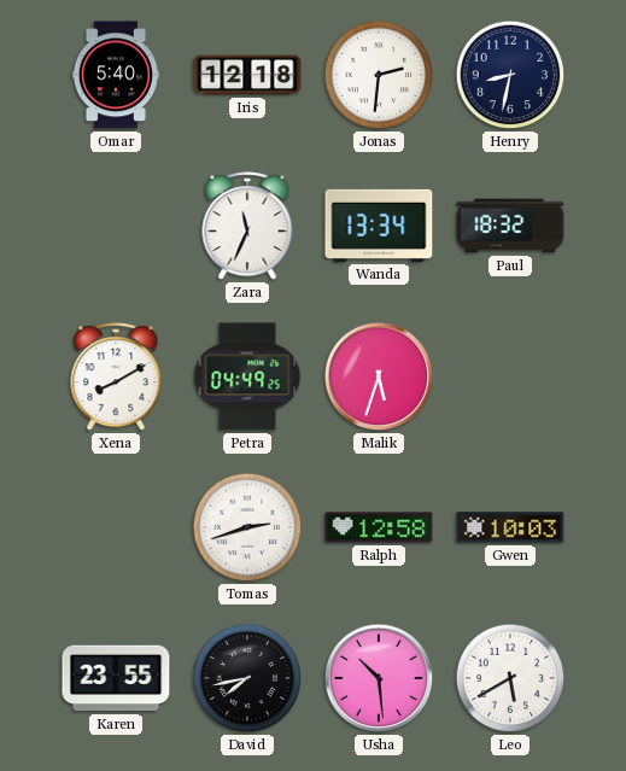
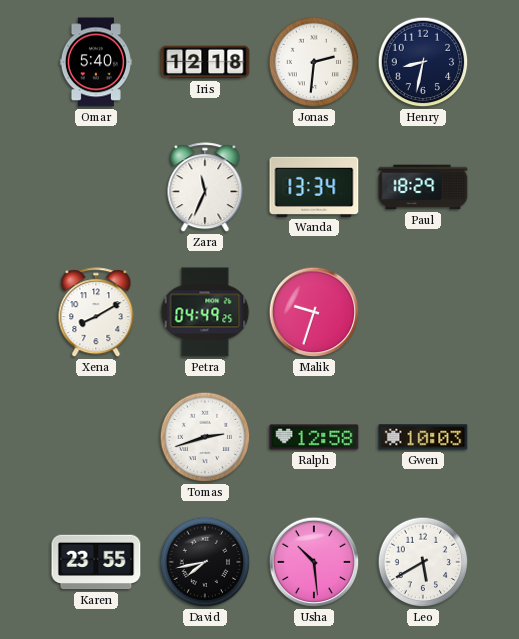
Paul: 18:32 -> 18:29 (423, 187)
Malik: 5:33 -> 9:33 (314, 312)
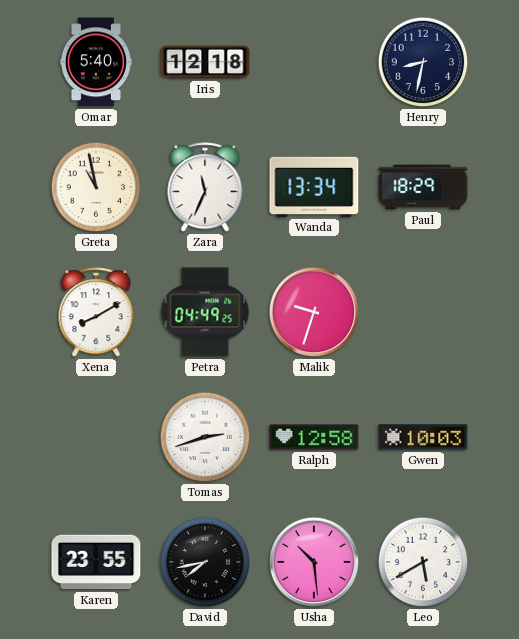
Jonas: 2:31 -> none (314, 62)
Greta: none -> 10:58 (96, 187)
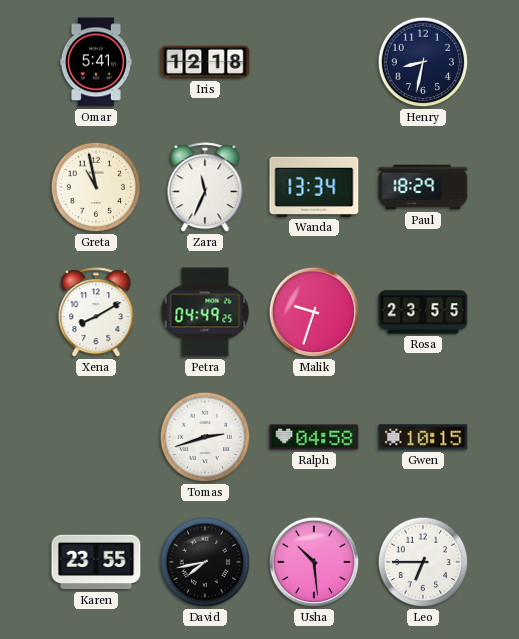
Omar: 5:40 -> 5:41 (96, 62)
Rosa: none -> 23:55 (423, 312)
Ralph: 12:58 -> 04:58 (314, 437)
Gwen: 10:03 -> 10:15 (423, 437)
Leo: 5:40 -> 6:45 (423, 562)
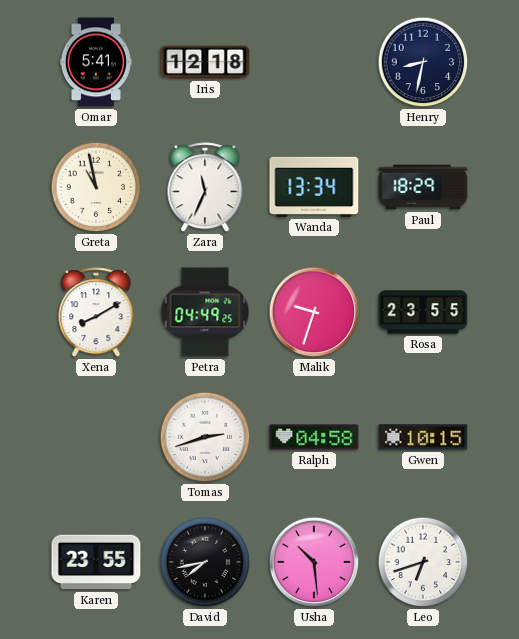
Leo: 6:45 -> 6:42 (423, 562)
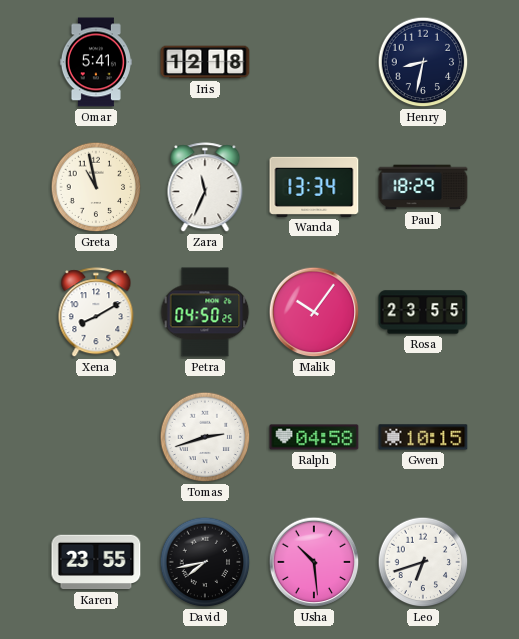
Petra: 04:49 -> 04:50 (205, 312)
Malik: 9:33 -> 10:06 (314, 312)
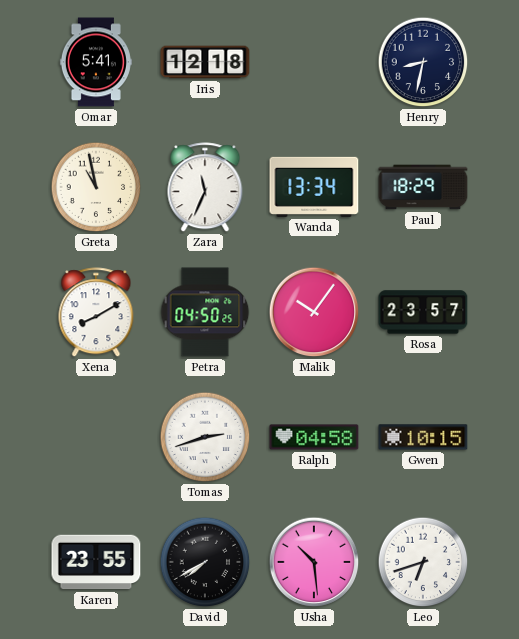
Rosa: 23:55 -> 23:57 (423, 312)
David: 7:43 -> 7:40 (205, 562)
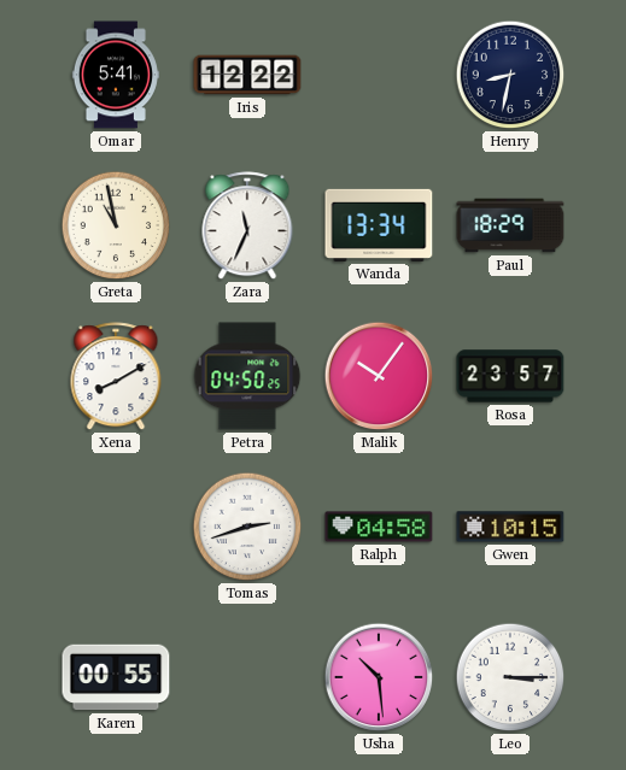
Iris: 12:18 -> 12:22 (247, 75)
Karen: 23:55 -> 00:55 (116, 677)
David: 7:40 -> none (205, 562)
Leo: 6:42 -> 3:15 (510, 677)
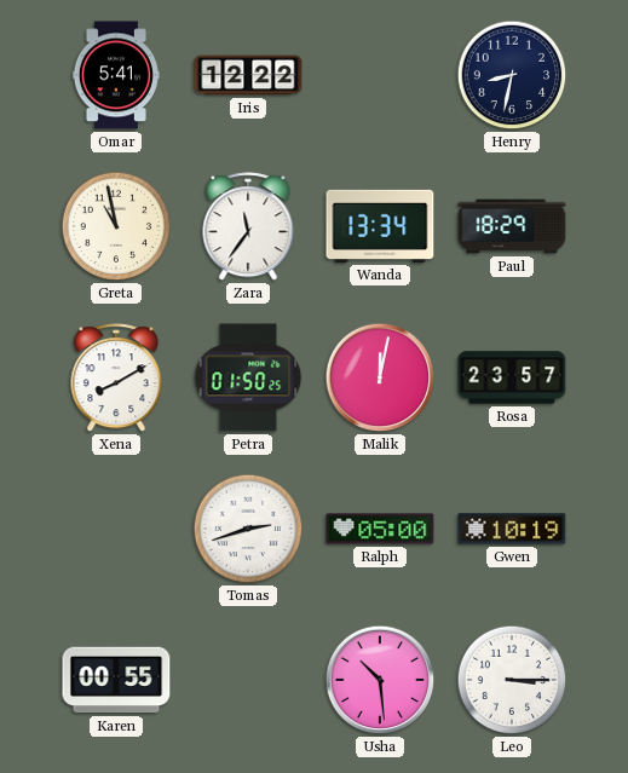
Zara: 11:34 -> 11:36 (248, 227)
Petra: 04:50 -> 01:50 (248, 377)
Malik: 10:06 -> 12:02 (380, 377)
Ralph: 04:58 -> 05:00 (380, 529)
Gwen: 10:15 -> 10:19 (512, 529)
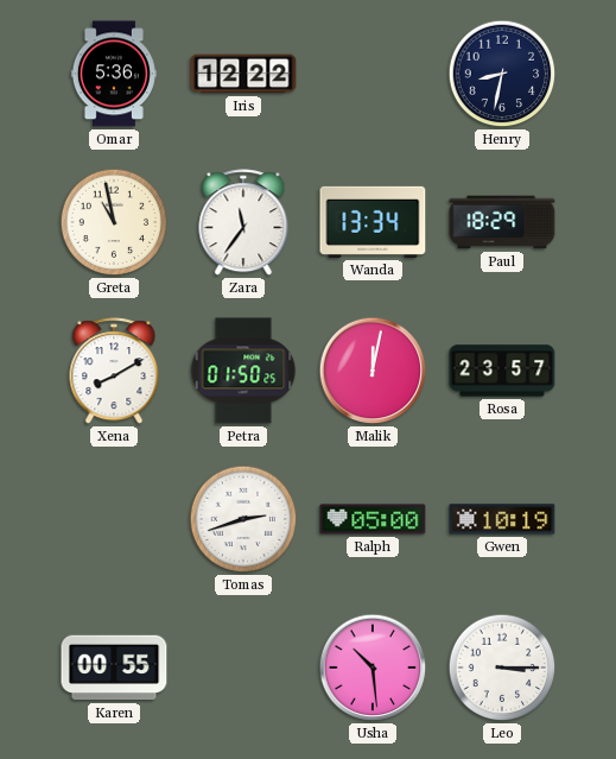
Omar: 5:41 -> 5:36 (114, 74)
